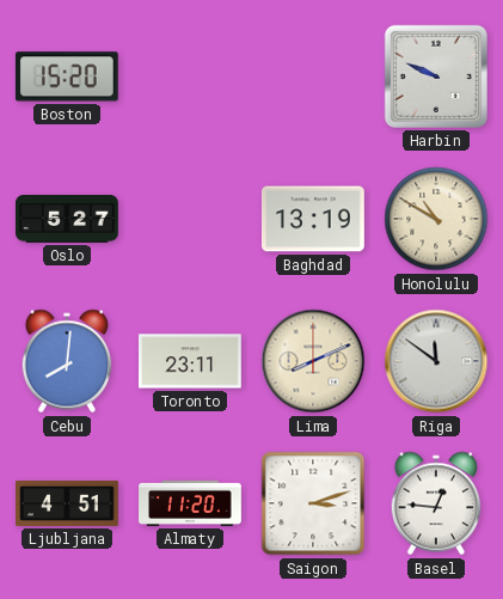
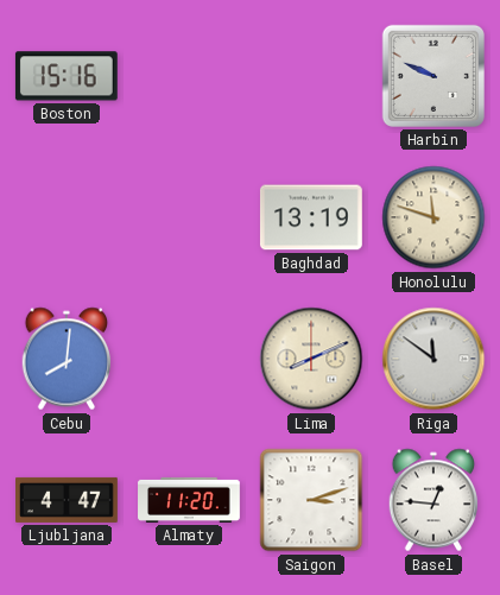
Boston: 15:20 -> 15:16 (67, 76)
Oslo: 5:27 -> none (68, 220)
Honolulu: 10:50 -> 11:48 (433, 217)
Toronto: 23:11 -> none (191, 361)
Ljubljana: 4:51 -> 4:47 (67, 500)
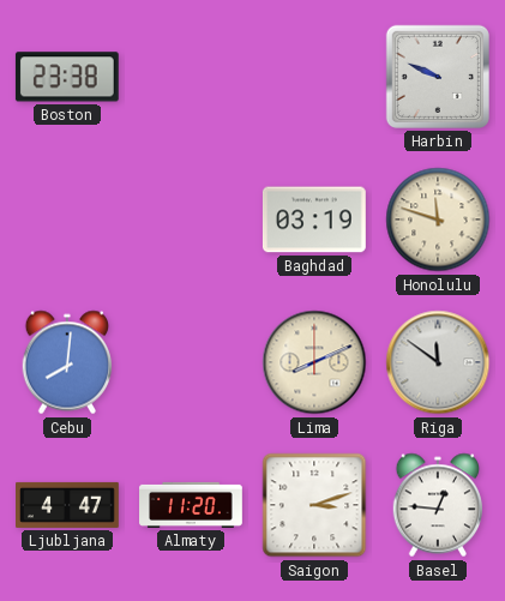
Boston: 15:16 -> 23:38 (67, 77)
Baghdad: 13:19 -> 03:19 (314, 220)
